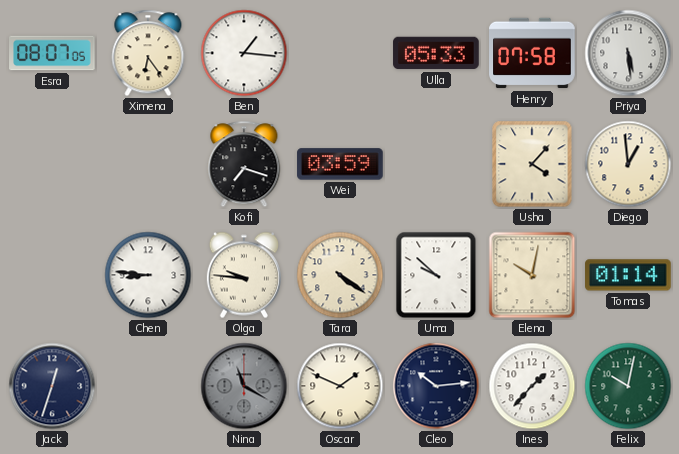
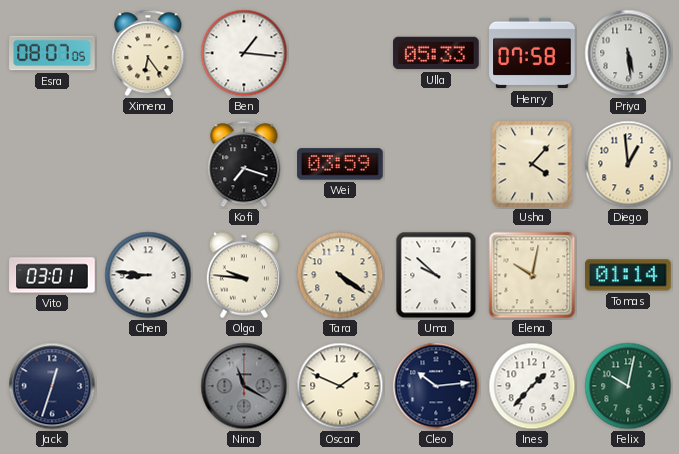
Vito: none -> 03:01 (52, 275)
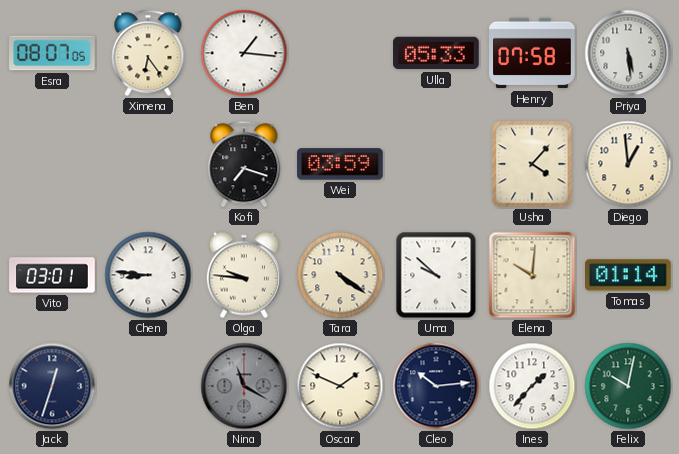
Elena: 10:02 -> 10:01 (532, 275)
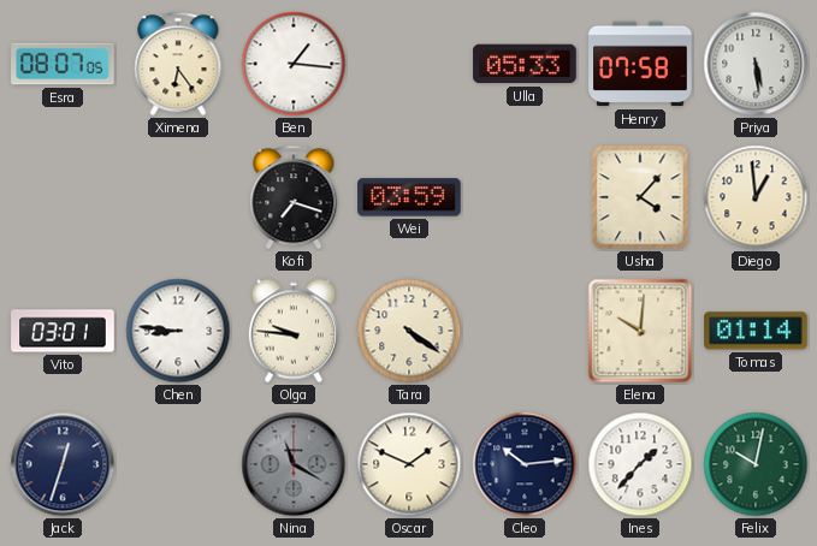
Uma: 9:52 -> none (436, 275)
